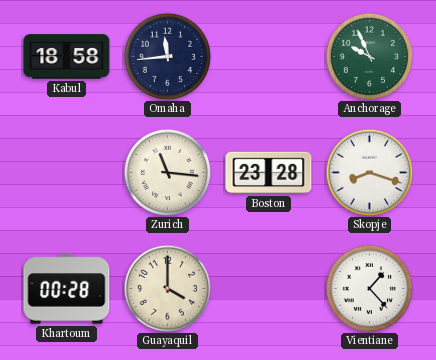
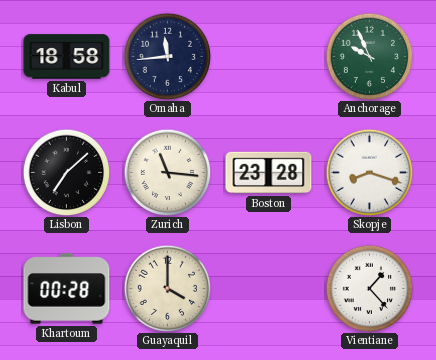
Lisbon: none -> 7:08 (66, 172)
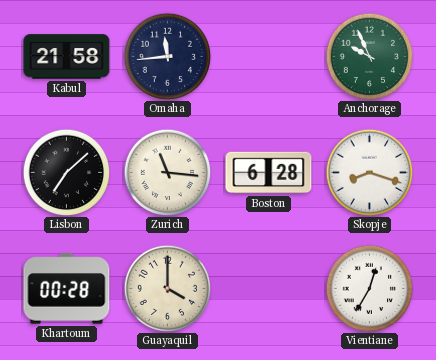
Kabul: 18:58 -> 21:58 (67, 57)
Boston: 23:28 -> 6:28 (269, 173)
Vientiane: 1:23 -> 12:35 (369, 288)
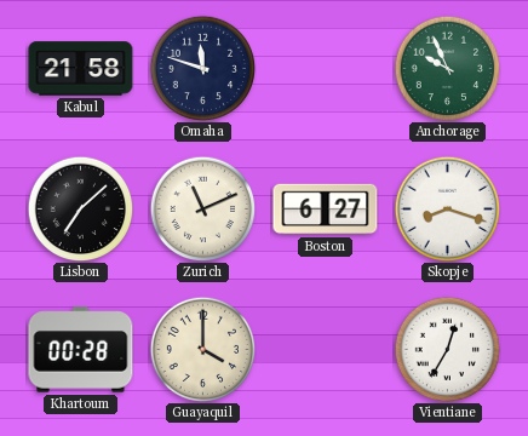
Omaha: 11:44 -> 11:48 (202, 68)
Zurich: 11:16 -> 11:11 (202, 208)
Boston: 6:28 -> 6:27 (326, 210)
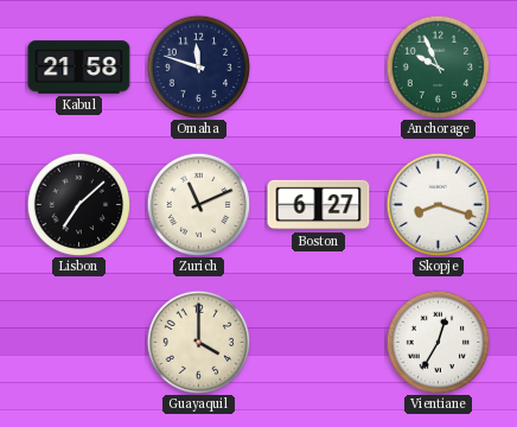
Khartoum: 00:28 -> none (81, 350)
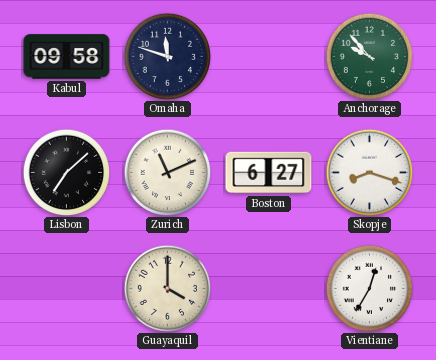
Kabul: 21:58 -> 09:58 (67, 57)
Anchorage: 9:56 -> 9:53 (369, 56)
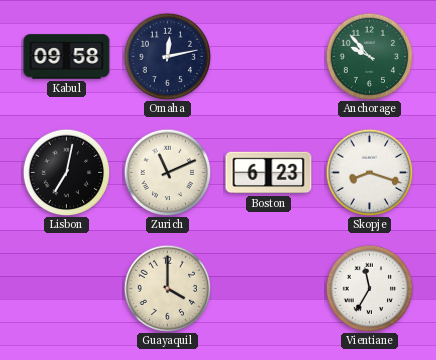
Omaha: 11:48 -> 12:13 (167, 56)
Lisbon: 7:08 -> 7:02 (66, 172)
Boston: 6:27 -> 6:23 (269, 173)
Vientiane: 12:35 -> 11:35 (369, 288)
